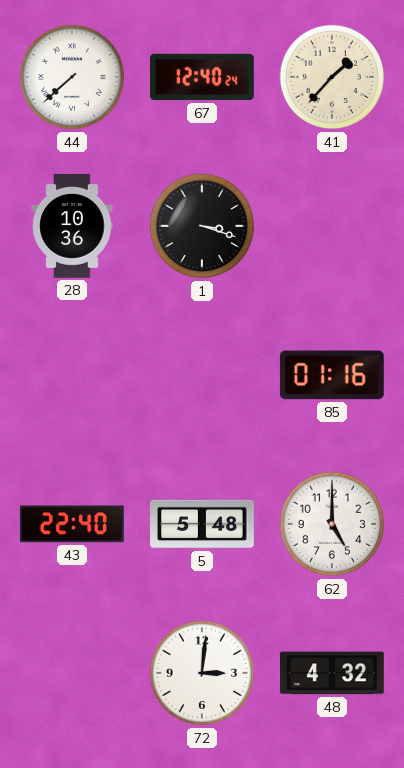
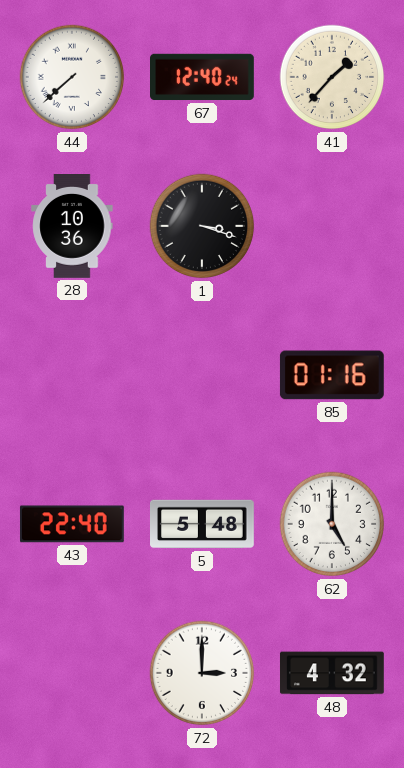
72: 3:01 -> 3:00 (202, 673)
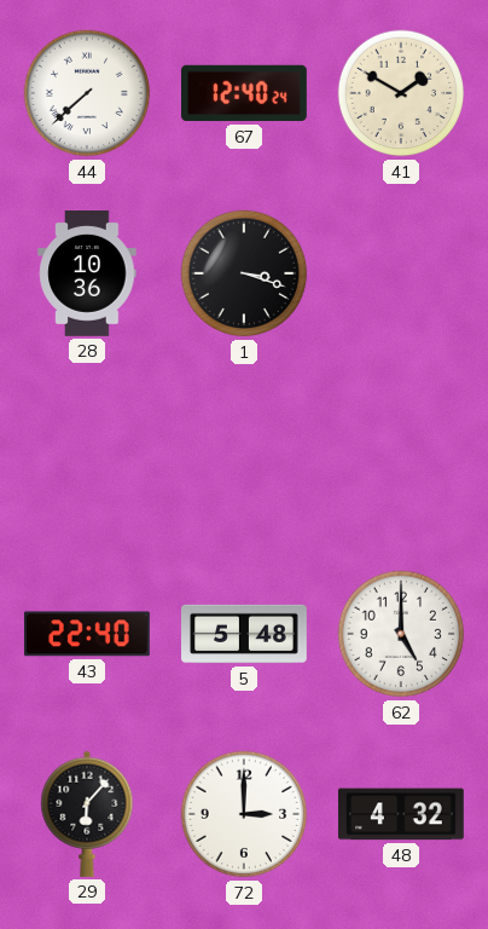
41: 1:37 -> 1:50 (401, 93)
85: 01:16 -> none (332, 375)
29: none -> 6:07 (87, 814)
